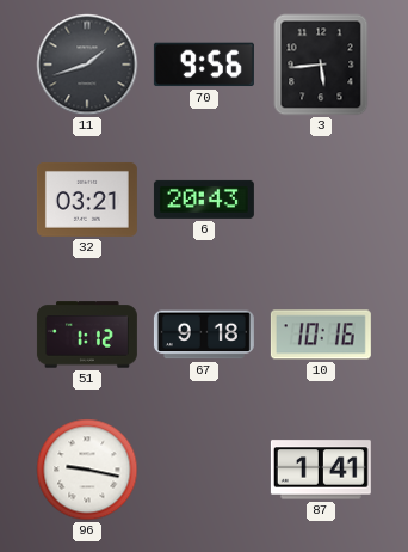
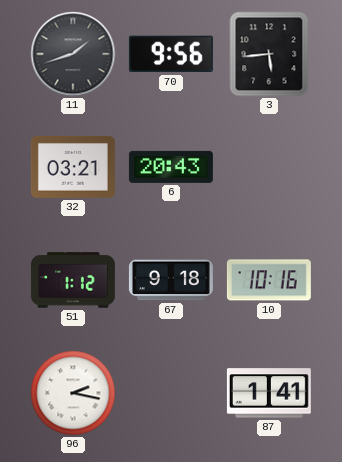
96: 9:17 -> 2:17 (73, 393)
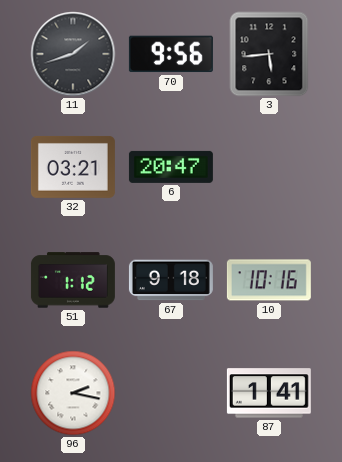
6: 20:43 -> 20:47 (171, 167)
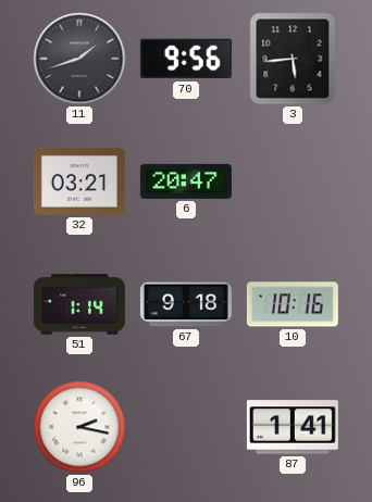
51: 1:12 -> 1:14 (79, 304)
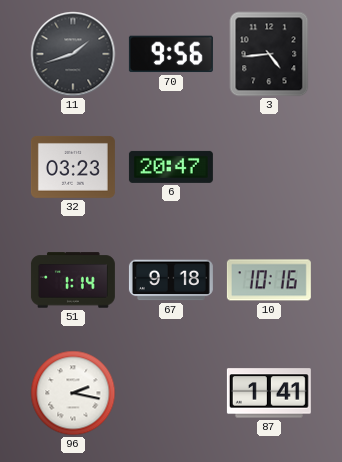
3: 5:44 -> 4:44 (269, 54)
32: 03:21 -> 03:23 (73, 167)
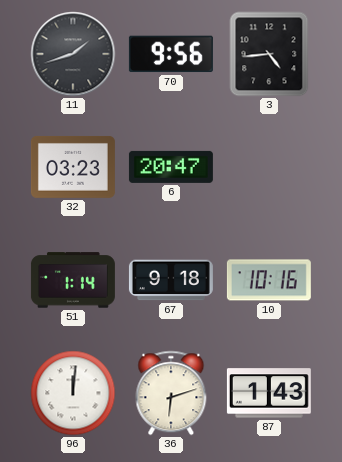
96: 2:17 -> 12:01 (73, 393)
36: none -> 6:12 (171, 393)
87: 1:41 -> 1:43 (269, 393)
